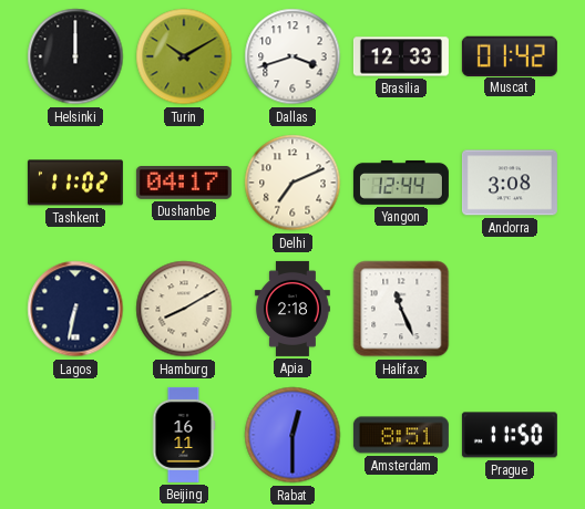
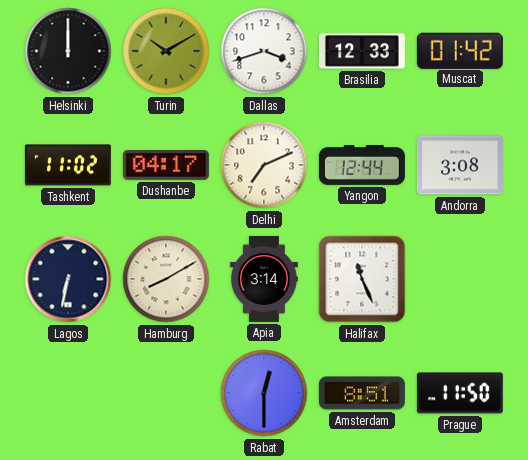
Apia: 2:18 -> 3:14 (264, 279)
Beijing: 16:11 -> none (184, 435)
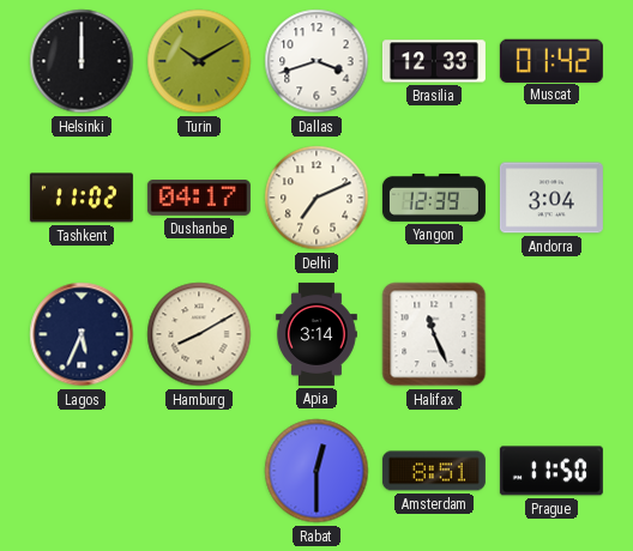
Yangon: 12:44 -> 12:39 (434, 198)
Andorra: 3:08 -> 3:04 (551, 198)
Lagos: 6:32 -> 5:34 (82, 334)
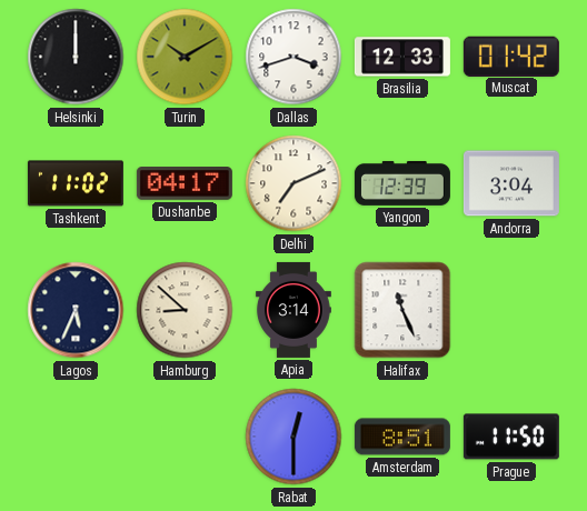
Hamburg: 8:10 -> 8:52 (185, 310)
